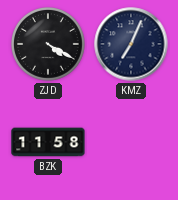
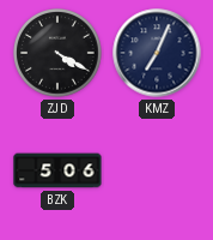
BZK: 11:58 -> 5:06 (57, 170)
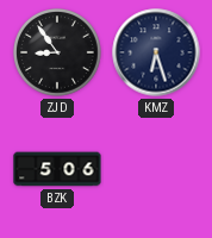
ZJD: 4:20 -> 8:54 (58, 54)
KMZ: 7:04 -> 6:27 (156, 52)
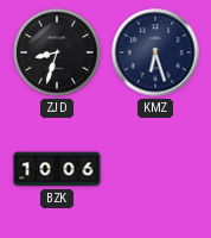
ZJD: 8:54 -> 8:33 (58, 54)
BZK: 5:06 -> 10:06 (57, 169)
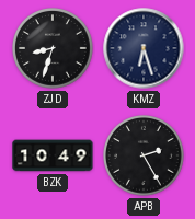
BZK: 10:06 -> 10:49 (53, 155)
APB: none -> 2:25 (145, 157)
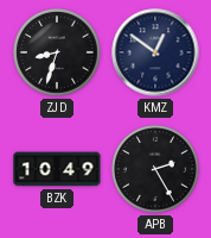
KMZ: 6:27 -> 12:51 (155, 52)
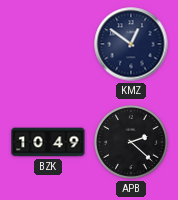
ZJD: 8:33 -> none (58, 54)
APB: 2:25 -> 2:22 (132, 143)
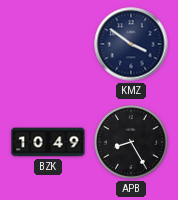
KMZ: 12:51 -> 3:51 (131, 44)
APB: 2:22 -> 8:25 (132, 143)
